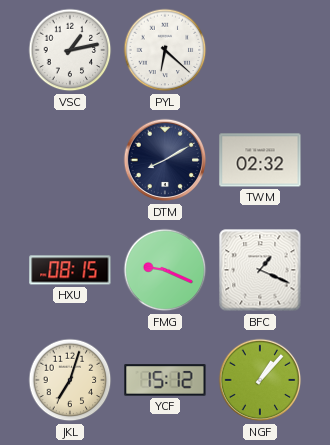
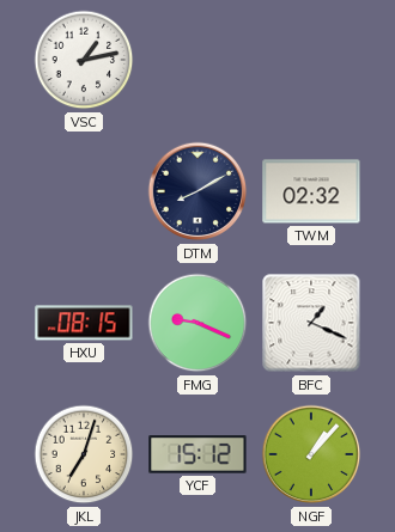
PYL: 6:22 -> none (165, 50)
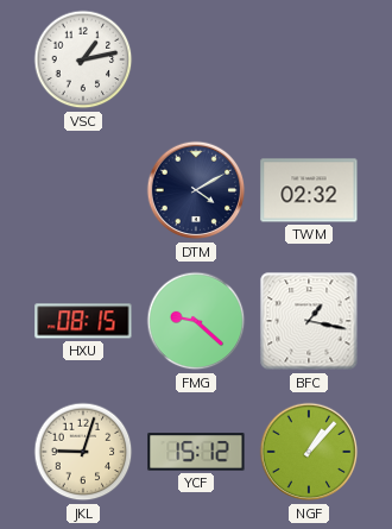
DTM: 8:10 -> 4:10 (196, 190)
FMG: 9:19 -> 9:22 (196, 321)
BFC: 1:19 -> 1:17 (309, 321)
JKL: 7:03 -> 9:03 (83, 452)
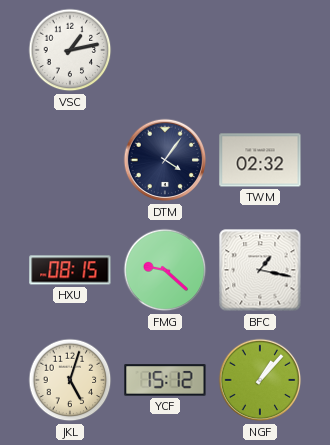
DTM: 4:10 -> 4:06 (165, 160)
JKL: 9:03 -> 5:03 (70, 380)
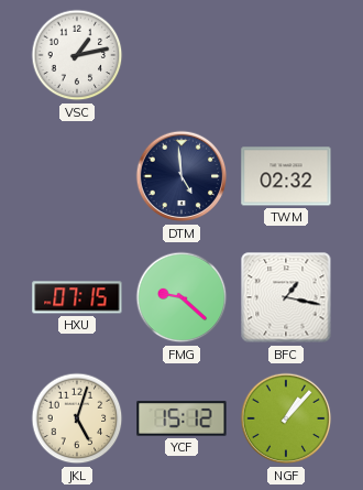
DTM: 4:06 -> 4:59 (182, 176)
HXU: 08:15 -> 07:15 (77, 297)
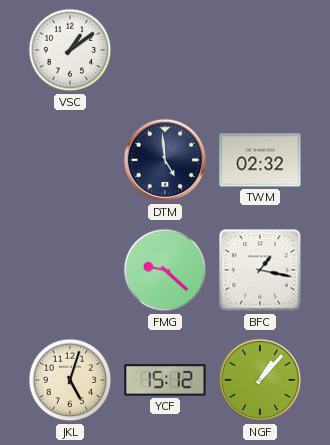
VSC: 1:13 -> 1:09 (70, 50)
HXU: 07:15 -> none (77, 297)
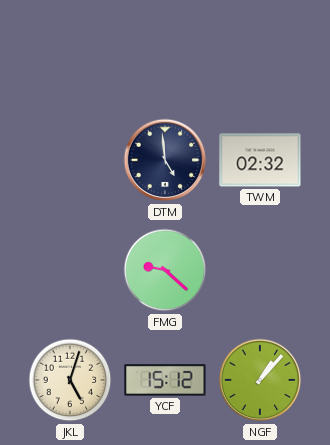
VSC: 1:09 -> none (70, 50)
BFC: 1:17 -> none (260, 270)
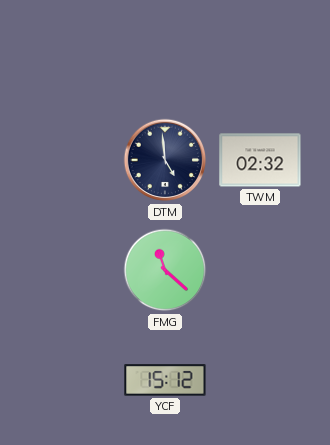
FMG: 9:22 -> 11:22 (165, 270)
JKL: 5:03 -> none (70, 380)
NGF: 1:07 -> none (260, 380)
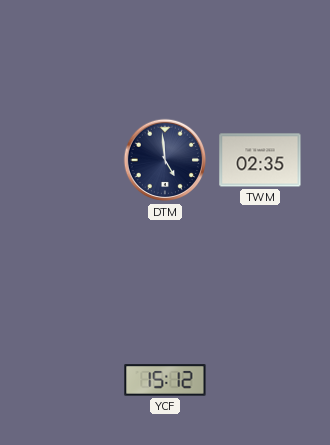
TWM: 02:32 -> 02:35 (260, 160)
FMG: 11:22 -> none (165, 270)
